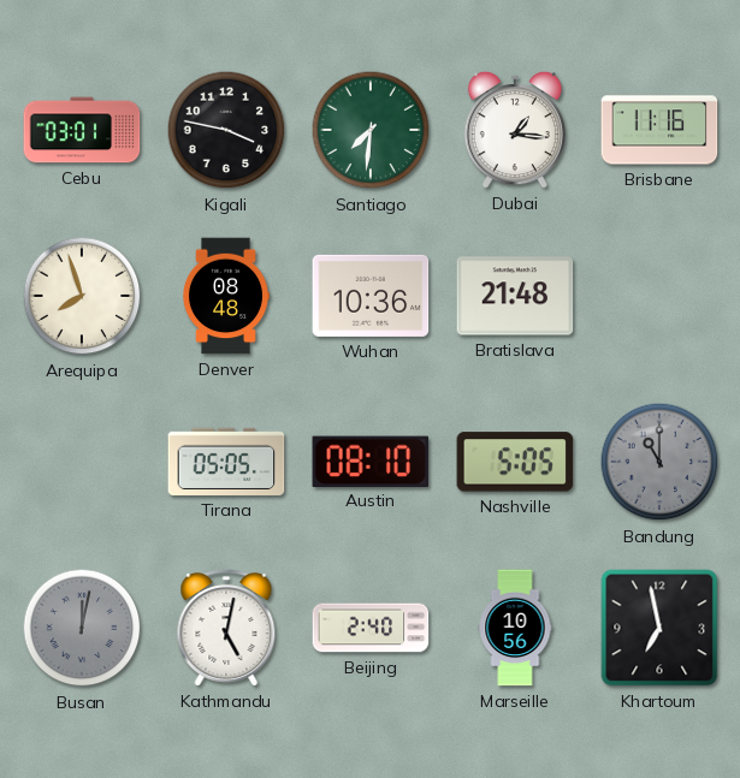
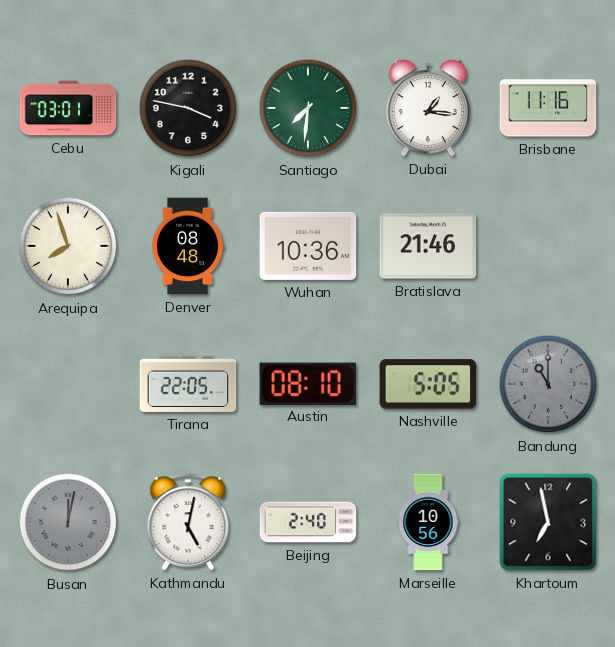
Bratislava: 21:48 -> 21:46 (428, 246)
Tirana: 05:05 -> 22:05 (188, 384)
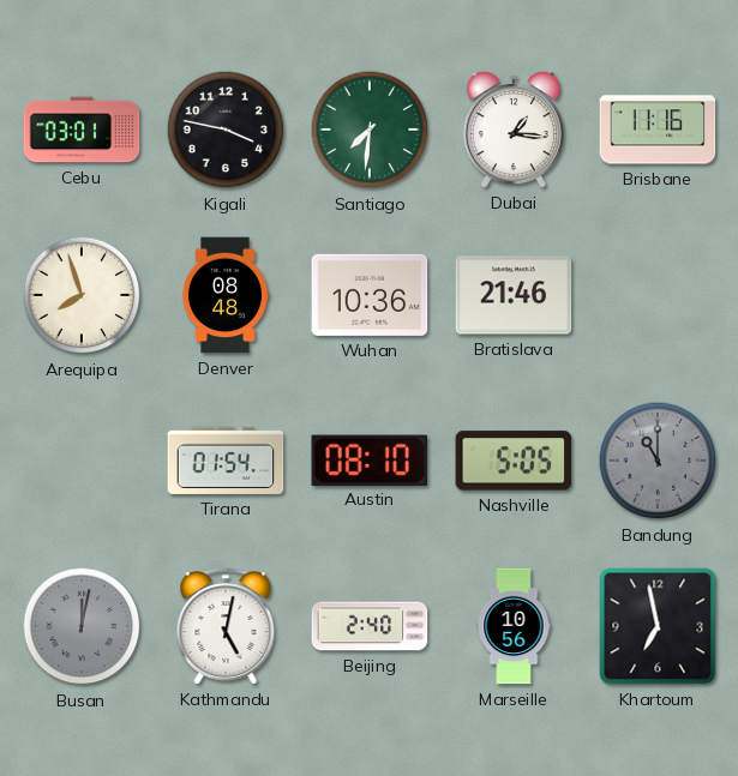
Tirana: 22:05 -> 01:54 (226, 461)
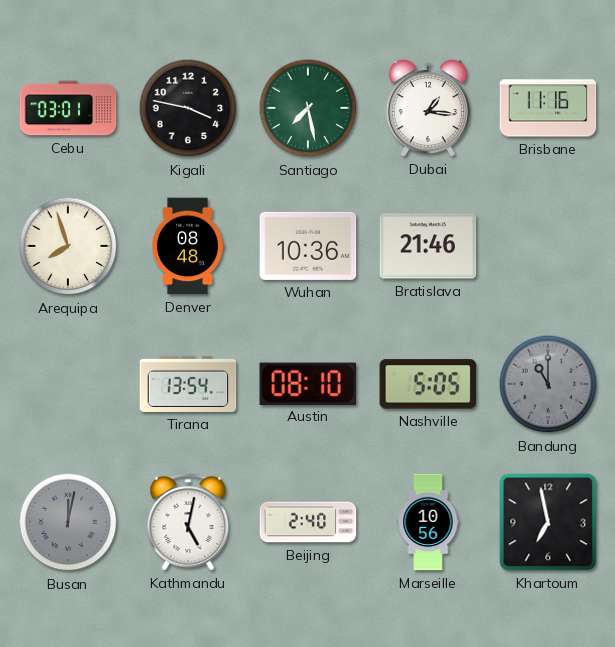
Santiago: 7:31 -> 7:28 (308, 108)
Tirana: 01:54 -> 13:54 (188, 384)
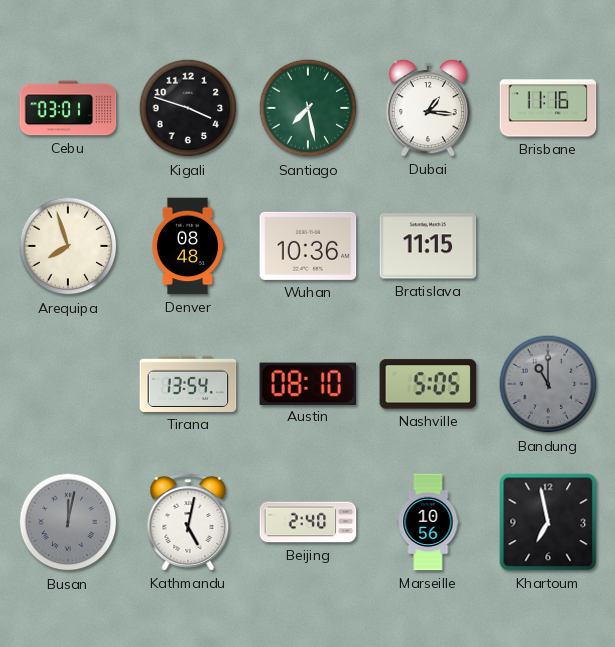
Kigali: 3:47 -> 3:48 (188, 108)
Bratislava: 21:46 -> 11:15 (428, 246)
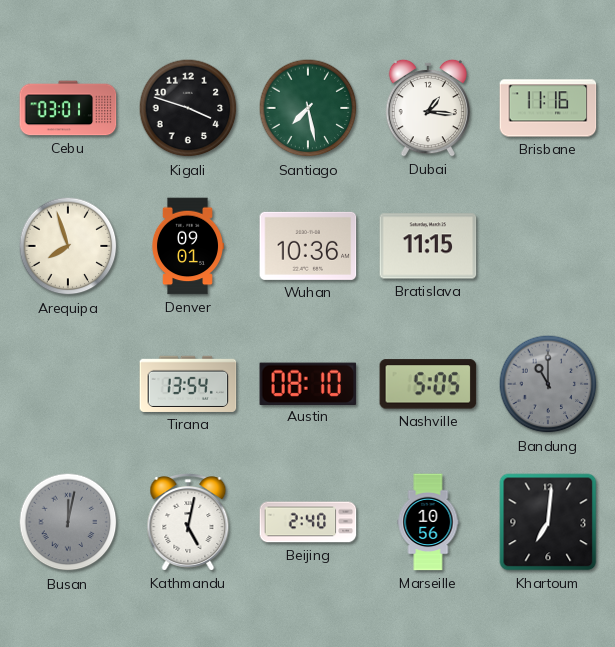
Denver: 08:48 -> 09:01 (187, 246)
Khartoum: 6:58 -> 7:01 (548, 522)
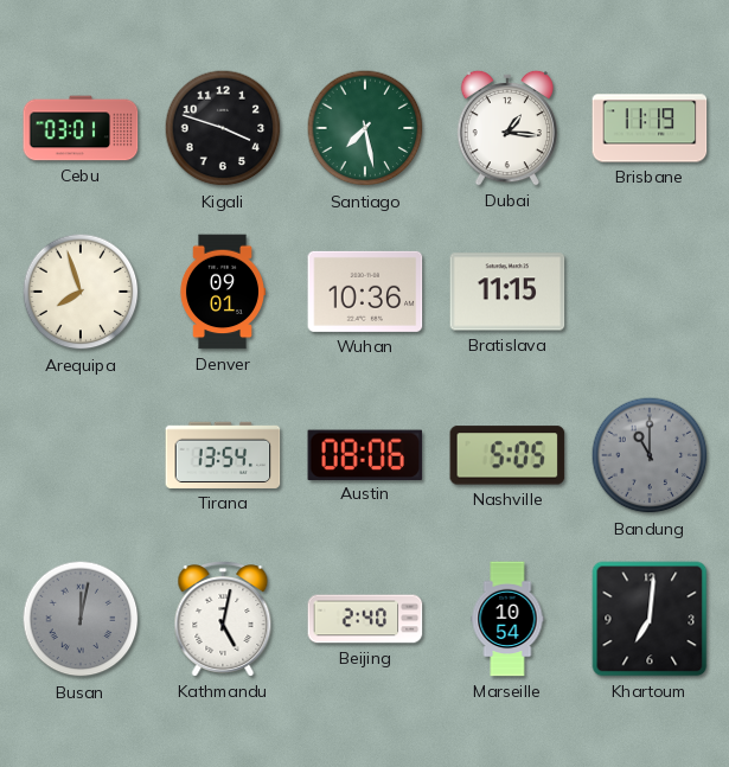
Brisbane: 11:16 -> 11:19 (650, 128)
Austin: 08:10 -> 08:06 (365, 454)
Marseille: 10:56 -> 10:54 (507, 619)
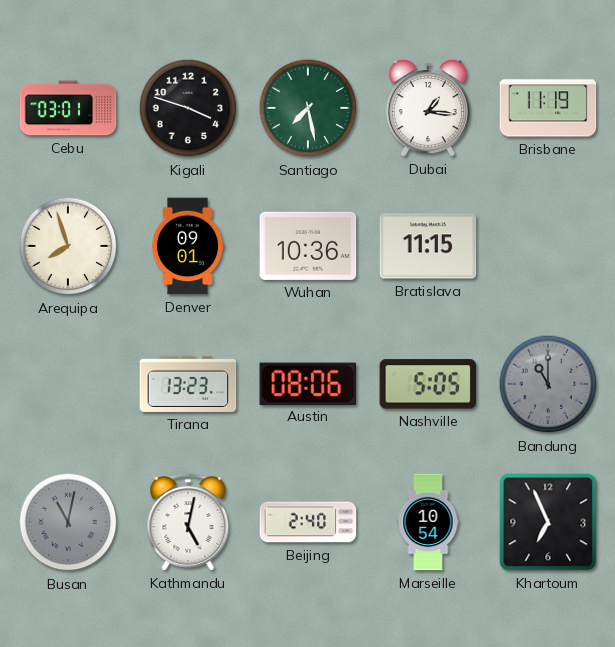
Tirana: 13:54 -> 13:23 (188, 384)
Busan: 12:02 -> 11:02 (68, 522)
Khartoum: 7:01 -> 6:56 (548, 522)
